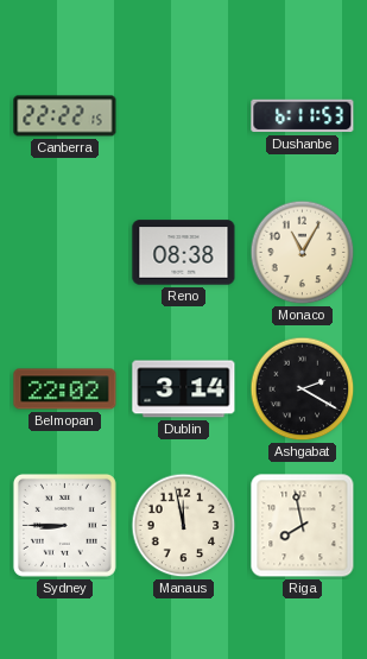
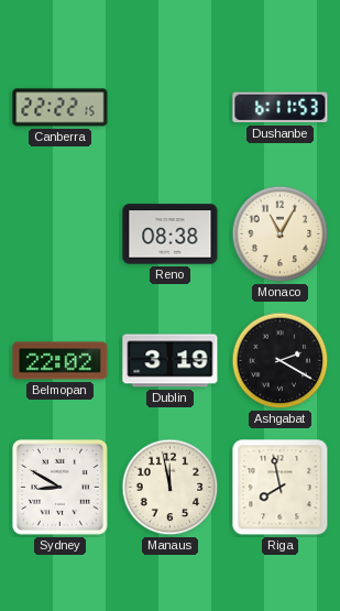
Dublin: 3:14 -> 3:19 (171, 361)
Sydney: 8:45 -> 8:50 (59, 487)
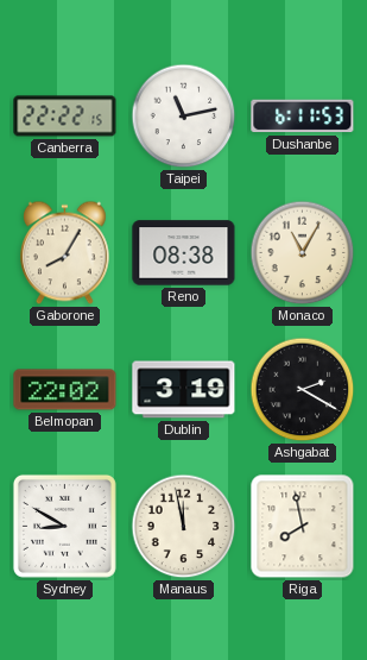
Taipei: none -> 11:13 (184, 117)
Gaborone: none -> 8:05 (64, 253)
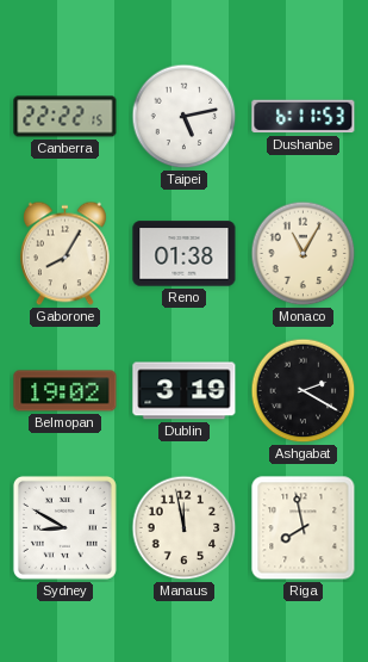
Taipei: 11:13 -> 5:13 (185, 117)
Reno: 08:38 -> 01:38 (185, 254)
Belmopan: 22:02 -> 19:02 (66, 391)
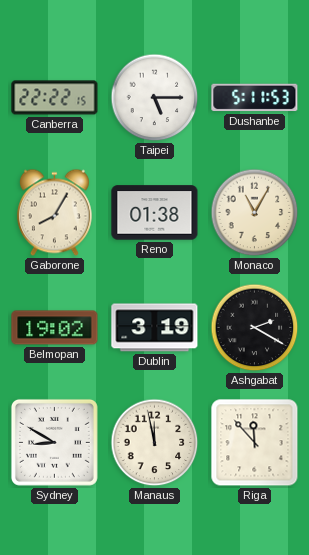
Taipei: 5:13 -> 5:15 (155, 98)
Dushanbe: 6:11 -> 5:11 (255, 98)
Riga: 7:58 -> 11:53 (255, 443)
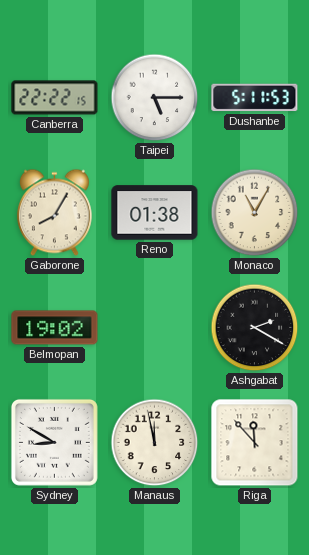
Dublin: 3:19 -> none (155, 328)
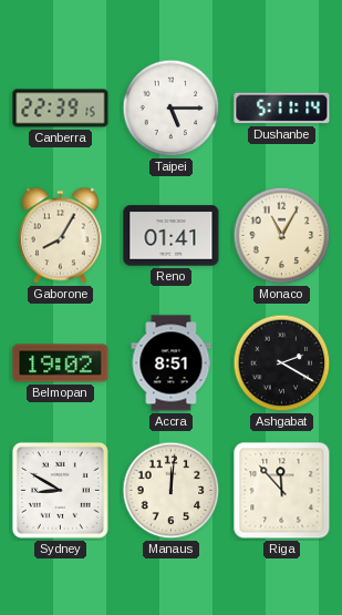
Canberra: 22:22 -> 22:39 (61, 109)
Dushanbe: 5:11:53 -> 5:11:14 (282, 109)
Reno: 01:38 -> 01:41 (172, 236)
Accra: none -> 8:51 (172, 363)
Manaus: 11:58 -> 12:01 (172, 491)
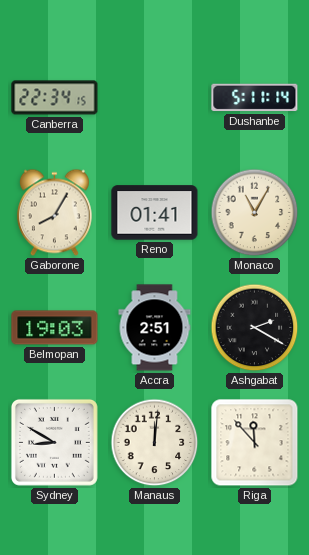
Canberra: 22:39 -> 22:34 (55, 98)
Taipei: 5:15 -> none (172, 109)
Belmopan: 19:02 -> 19:03 (55, 328)
Accra: 8:51 -> 2:51 (155, 328)
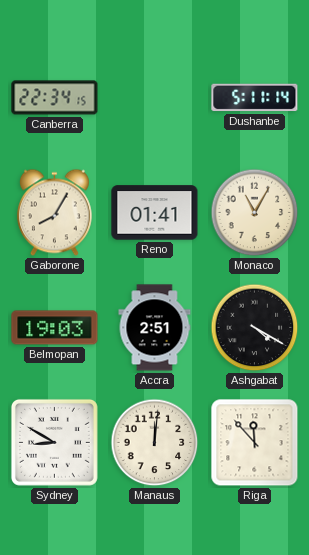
Ashgabat: 2:20 -> 4:20 (255, 328)
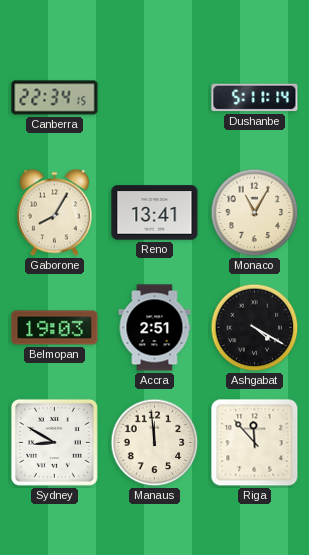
Reno: 01:41 -> 13:41 (155, 213)
Manaus: 12:01 -> 11:59 (155, 443)
